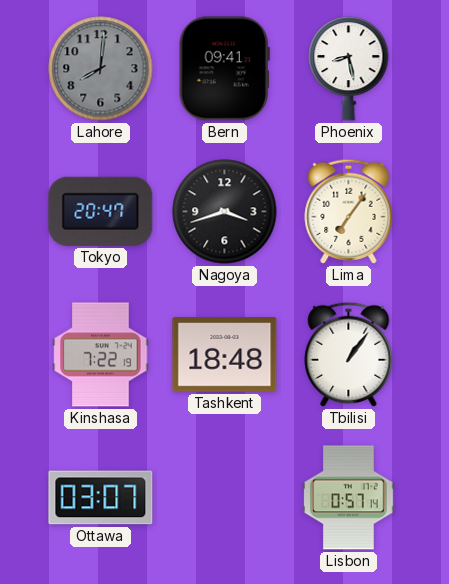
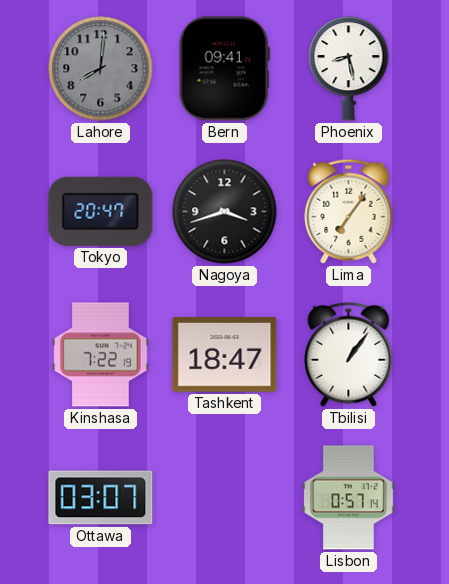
Tashkent: 18:48 -> 18:47 (225, 355)
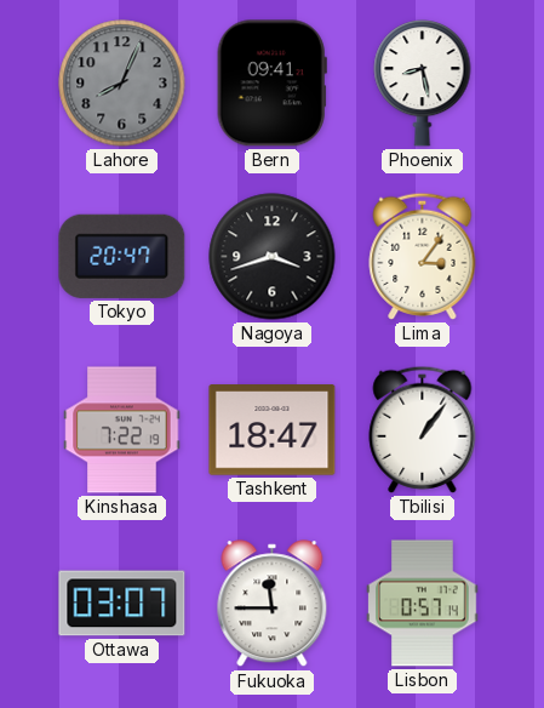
Lahore: 8:01 -> 8:04 (122, 84)
Lima: 7:06 -> 3:06 (423, 256)
Fukuoka: none -> 11:45 (273, 604)
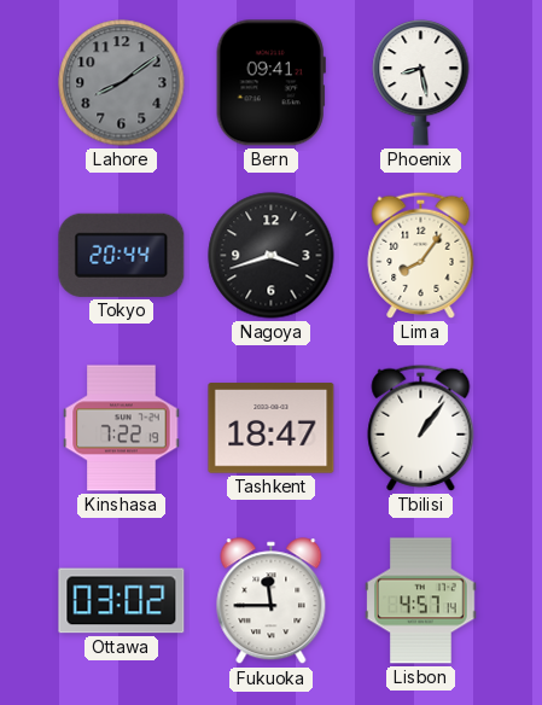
Lahore: 8:04 -> 8:09 (122, 83)
Tokyo: 20:47 -> 20:44 (122, 255)
Lima: 3:06 -> 8:06 (421, 255)
Ottawa: 03:07 -> 03:02 (122, 601)
Lisbon: 0:57 -> 4:57 (421, 601)
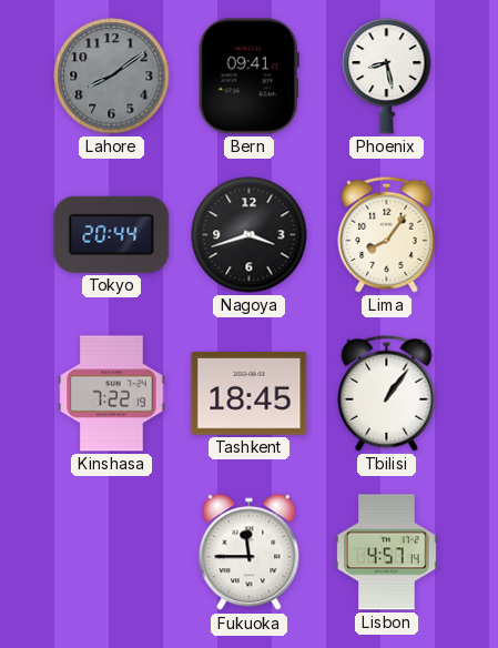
Tashkent: 18:47 -> 18:45 (250, 394)
Ottawa: 03:02 -> none (122, 601)
